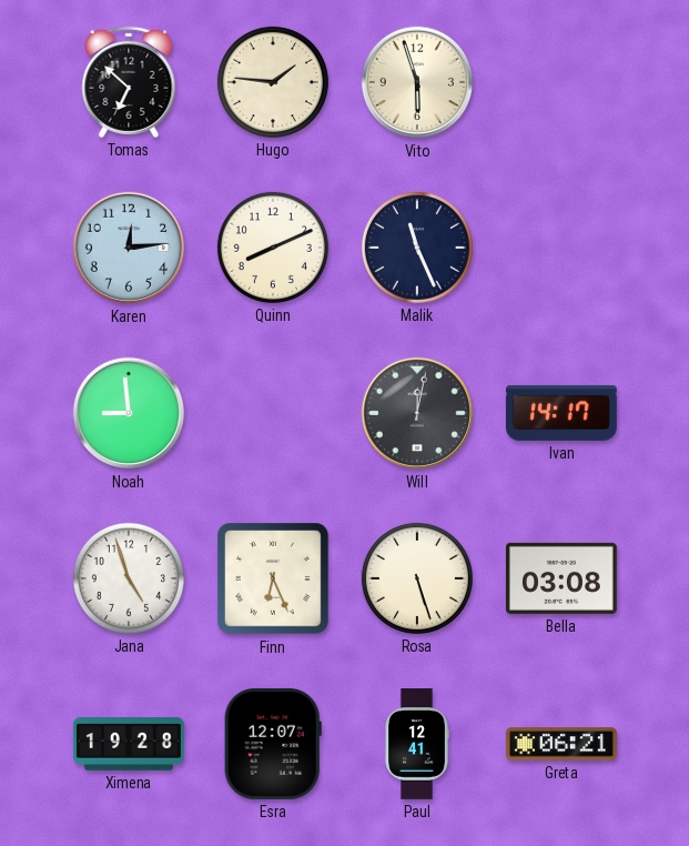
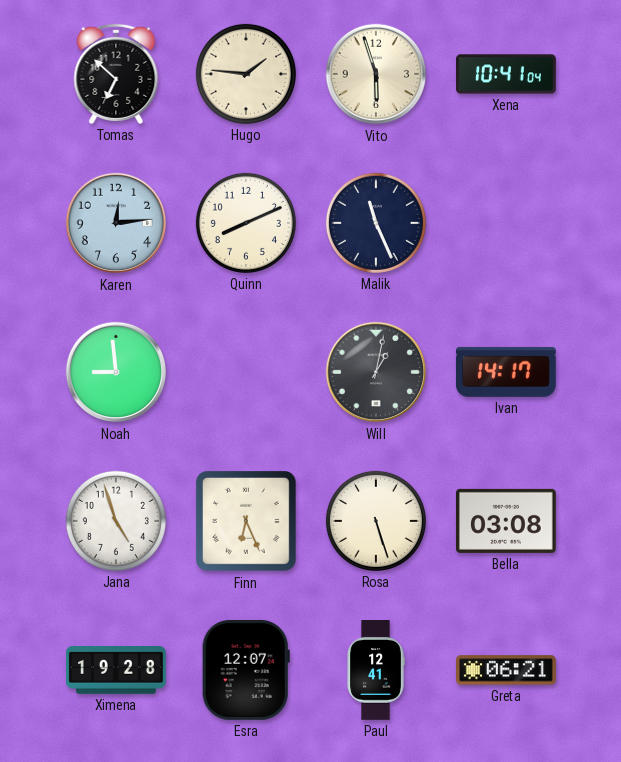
Xena: none -> 10:41 (507, 74)
Will: 12:02 -> 1:02 (376, 372)
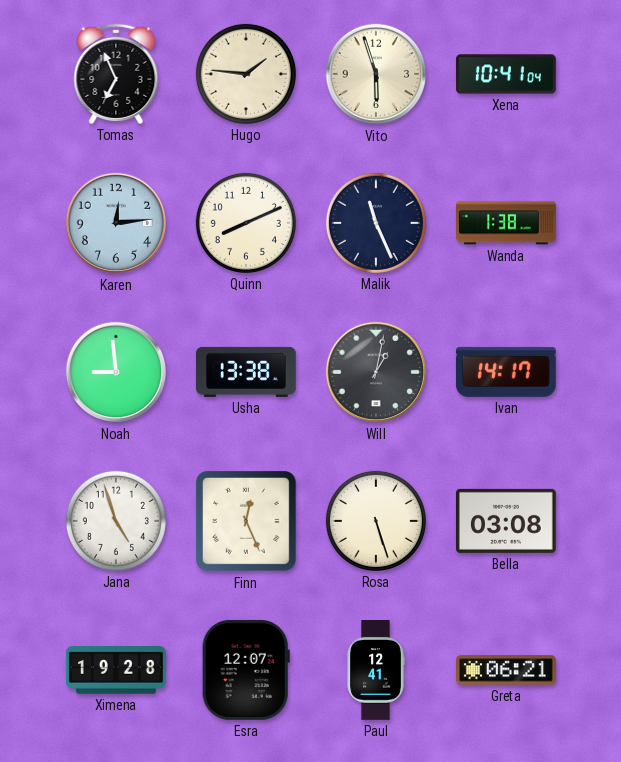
Tomas: 6:52 -> 6:56 (116, 74)
Wanda: none -> 1:38 (506, 223)
Usha: none -> 13:38 (246, 372)
Finn: 6:26 -> 12:26 (247, 522)
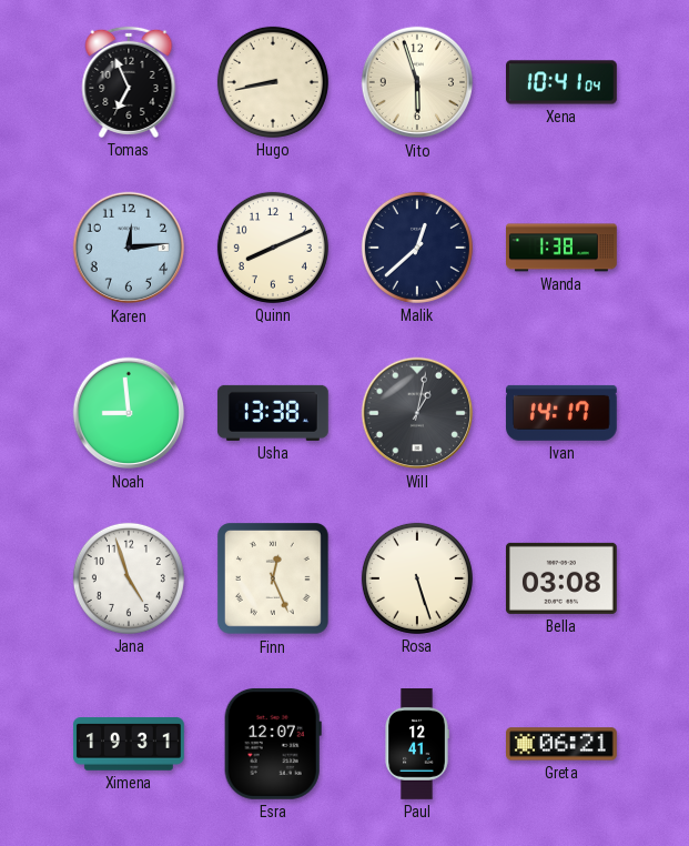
Hugo: 1:46 -> 8:43 (273, 82)
Malik: 11:26 -> 12:38 (417, 248)
Ximena: 19:28 -> 19:31 (130, 745)
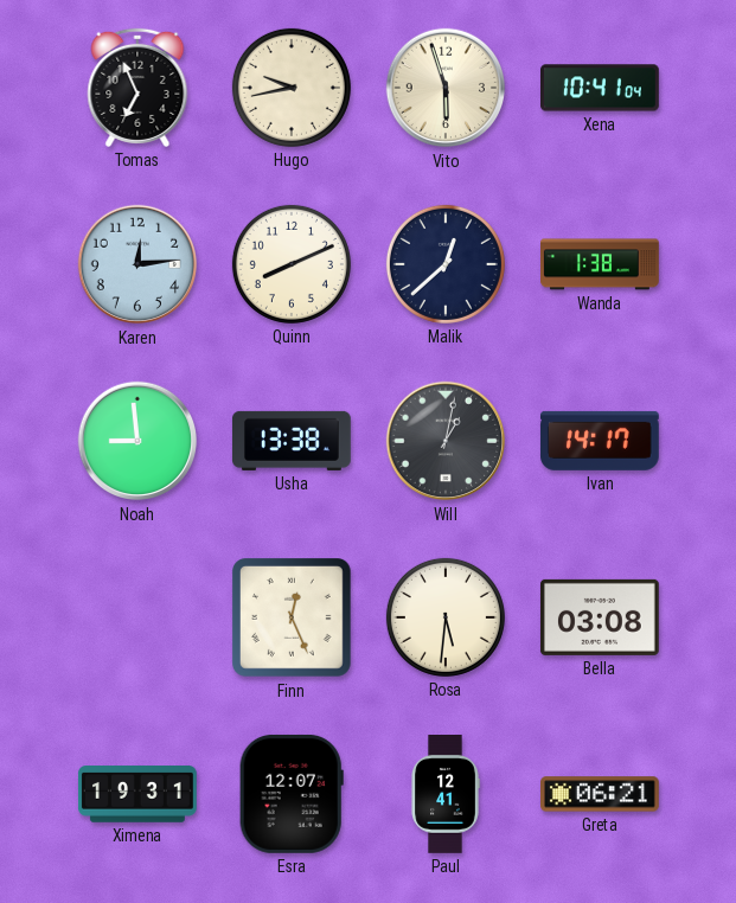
Hugo: 8:43 -> 9:43 (292, 88)
Jana: 4:57 -> none (129, 578)
Rosa: 5:27 -> 5:31 (446, 617)
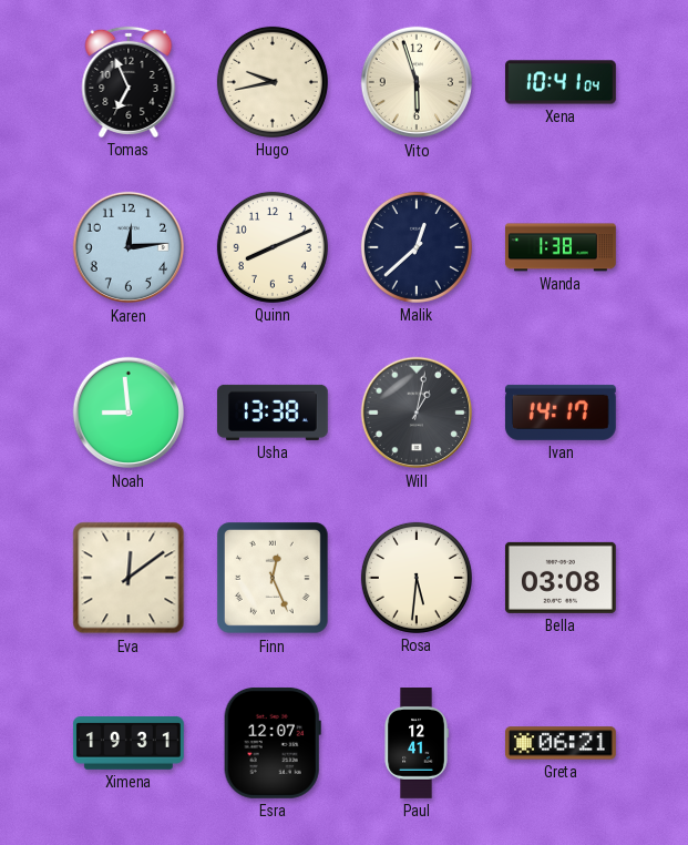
Eva: none -> 12:09 (129, 578)
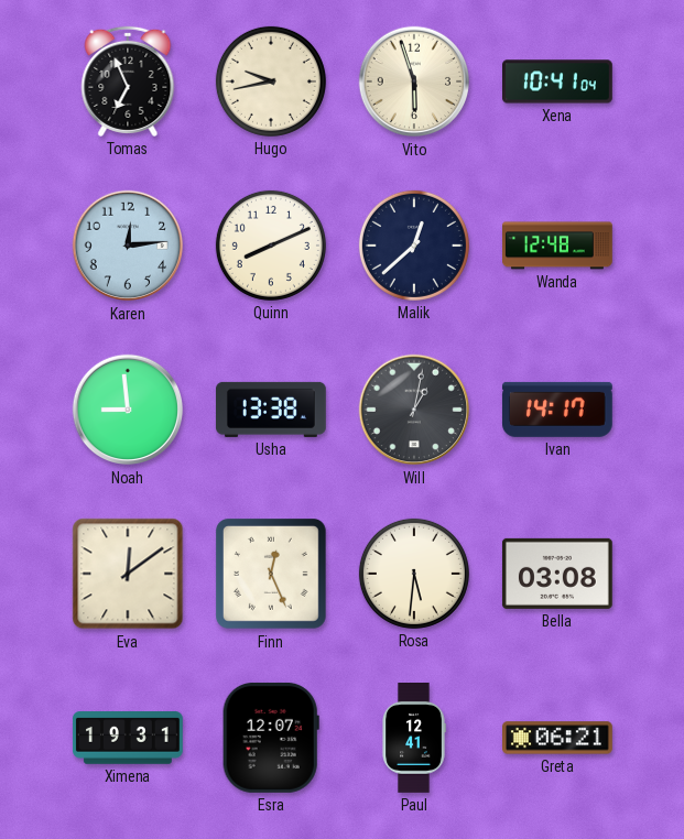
Wanda: 1:38 -> 12:48 (557, 246)
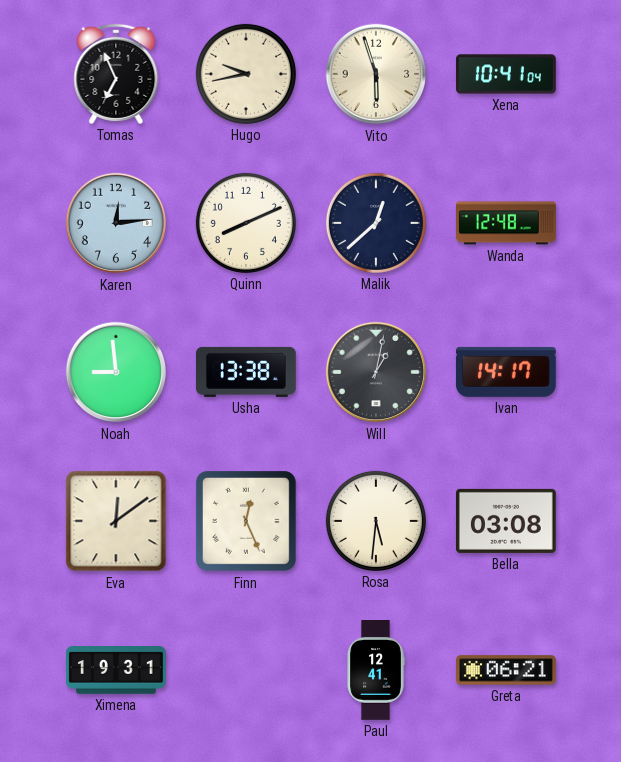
Esra: 12:07 -> none (271, 738)
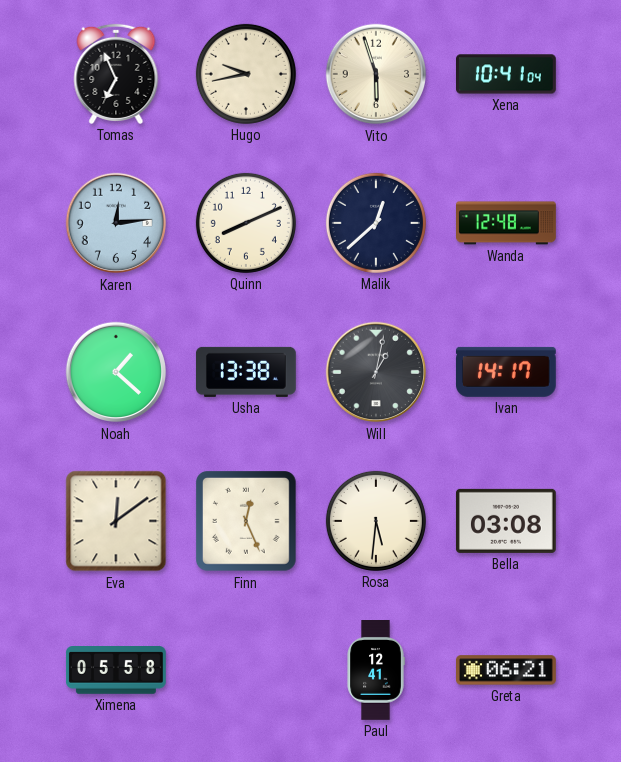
Noah: 8:59 -> 1:22 (116, 372)
Ximena: 19:31 -> 05:58 (117, 671)
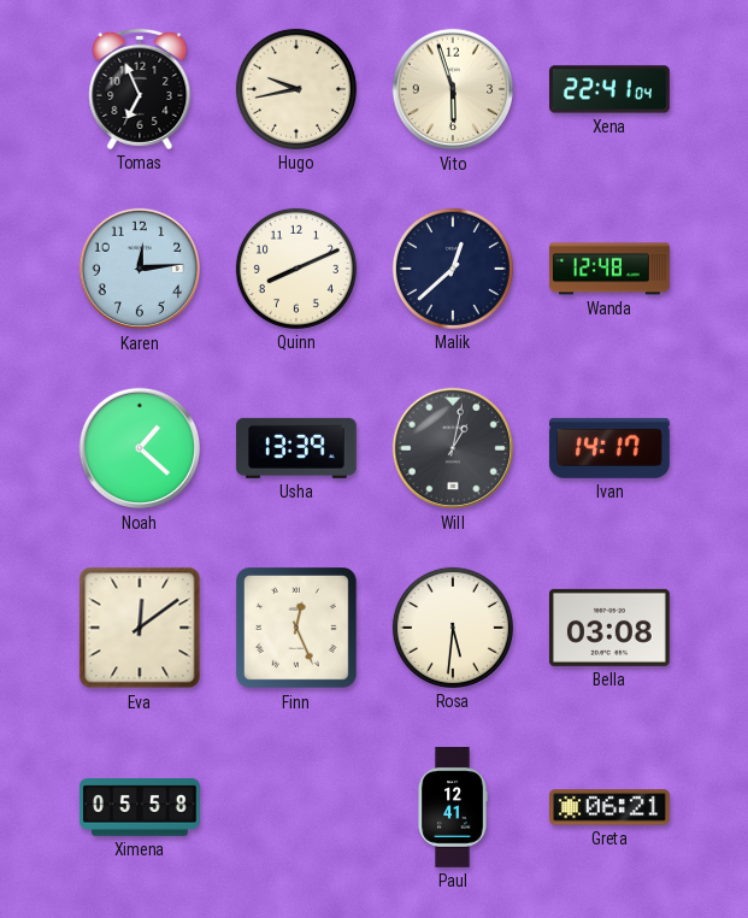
Xena: 10:41 -> 22:41 (611, 89)
Usha: 13:38 -> 13:39 (296, 448)
